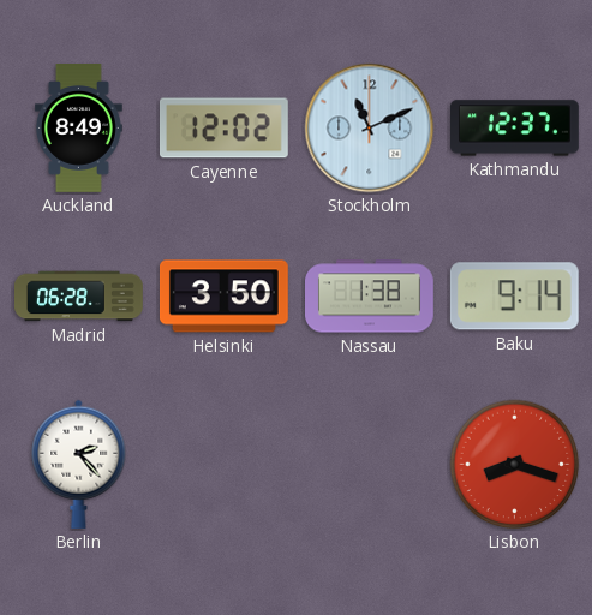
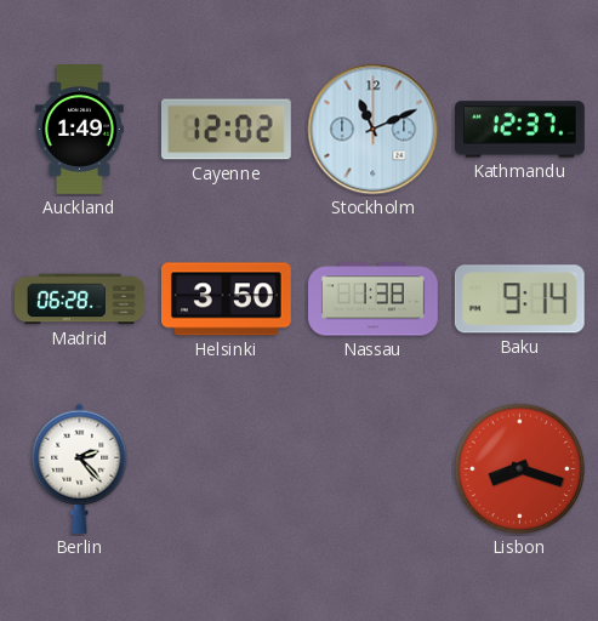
Auckland: 8:49 -> 1:49 (80, 130)
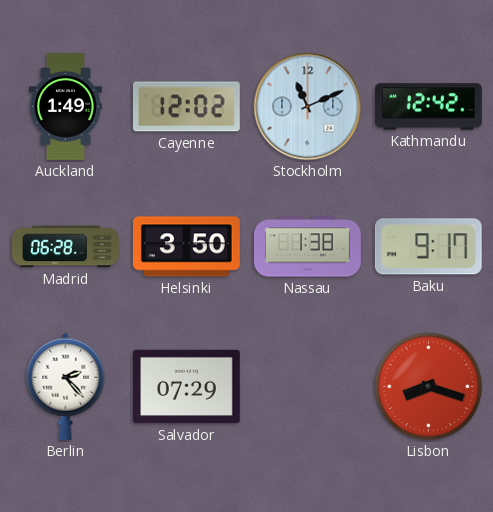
Kathmandu: 12:37 -> 12:42 (429, 107)
Baku: 9:14 -> 9:17 (428, 247)
Salvador: none -> 07:29 (186, 387)
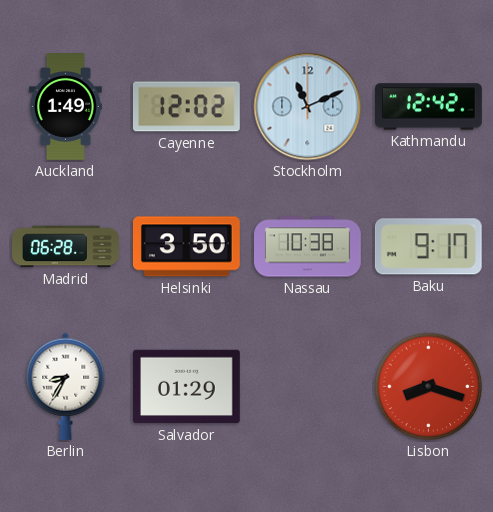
Nassau: 1:38 -> 10:38 (308, 247)
Berlin: 2:23 -> 8:35 (66, 386)
Salvador: 07:29 -> 01:29 (186, 387)
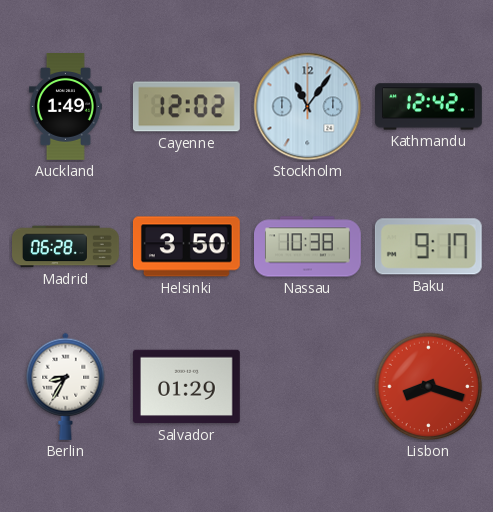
Stockholm: 11:11 -> 11:06 (308, 107)
